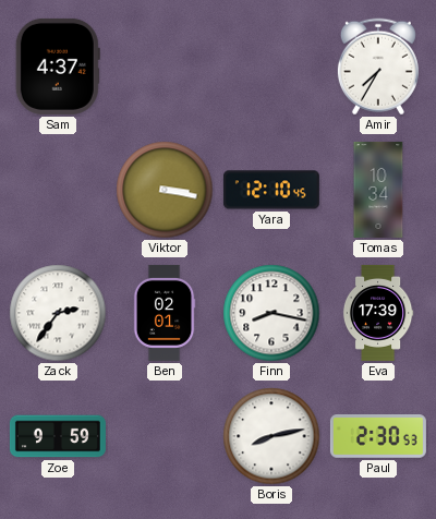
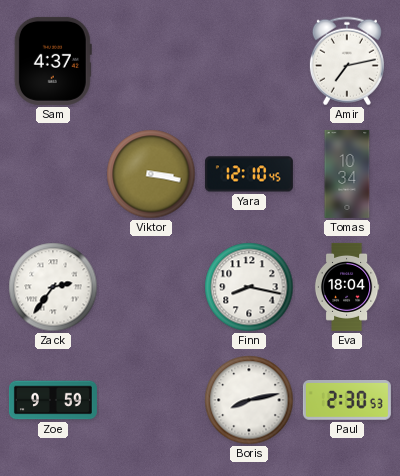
Amir: 7:35 -> 7:13 (347, 61)
Ben: 02:01 -> none (165, 313)
Eva: 17:39 -> 18:04 (347, 287)
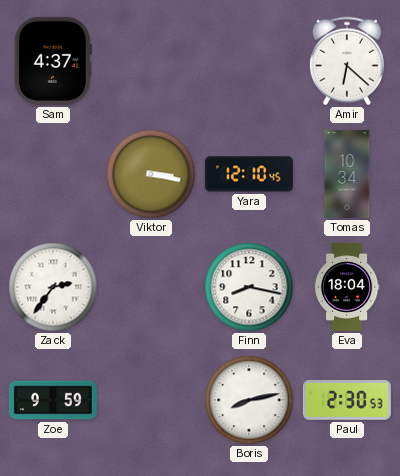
Amir: 7:13 -> 6:22 (347, 61)
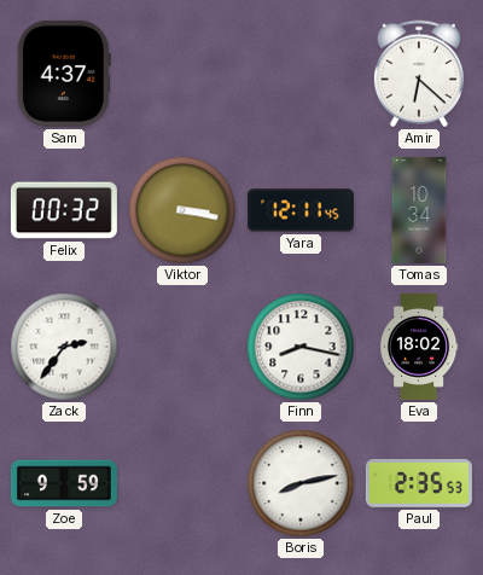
Felix: none -> 00:32 (64, 210)
Yara: 12:10 -> 12:11 (301, 210)
Eva: 18:04 -> 18:02 (419, 347)
Paul: 2:30 -> 2:35 (419, 484)
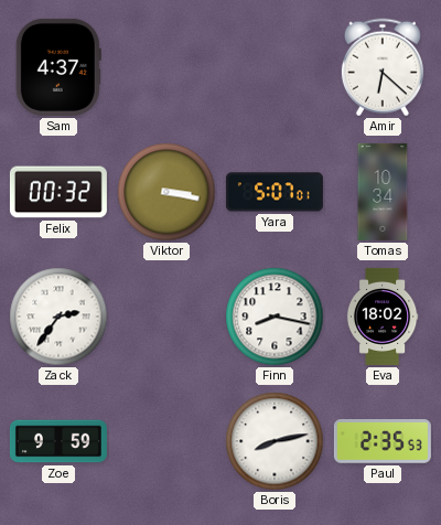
Yara: 12:11 -> 5:07 (275, 192)
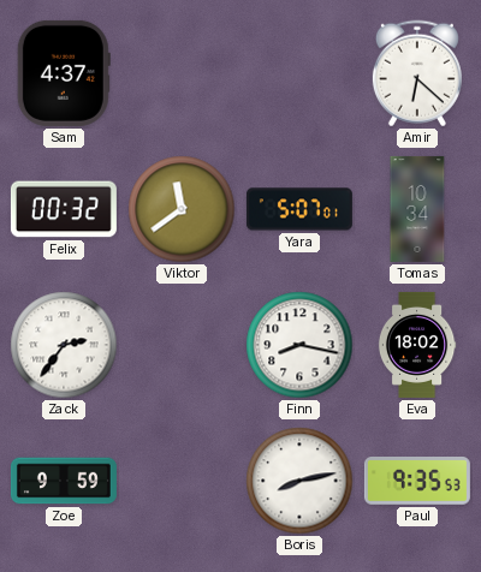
Viktor: 3:17 -> 11:39 (182, 209)
Paul: 2:35 -> 9:35 (417, 482)
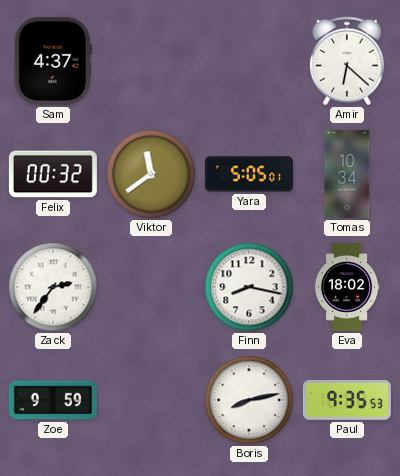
Yara: 5:07 -> 5:05 (249, 174)
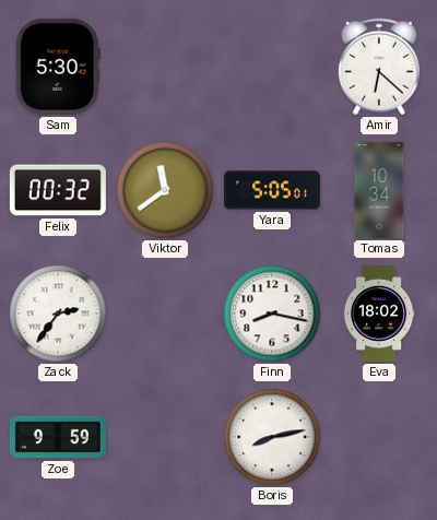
Sam: 4:37 -> 5:30 (58, 67)
Paul: 9:35 -> none (347, 401)
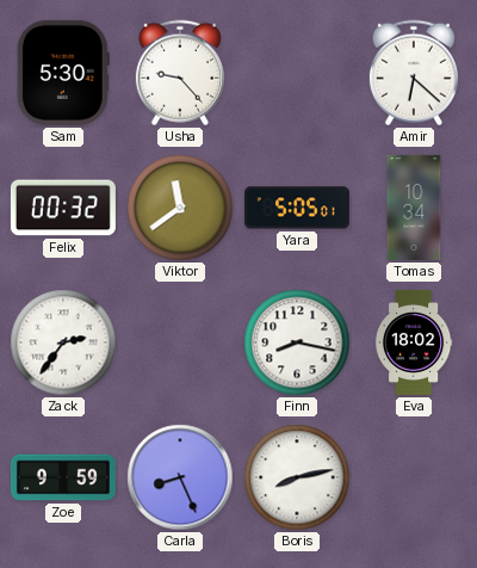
Usha: none -> 9:23 (180, 73)
Carla: none -> 8:26 (180, 477)
